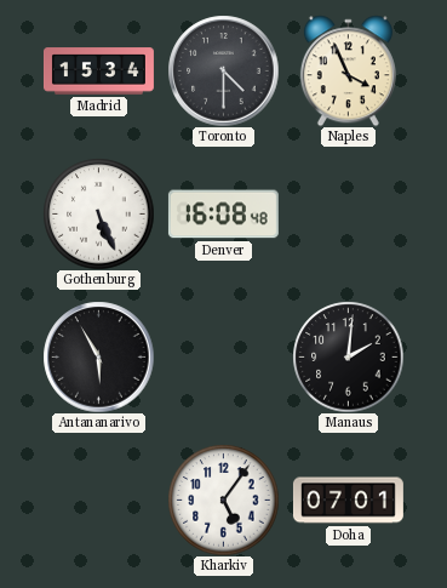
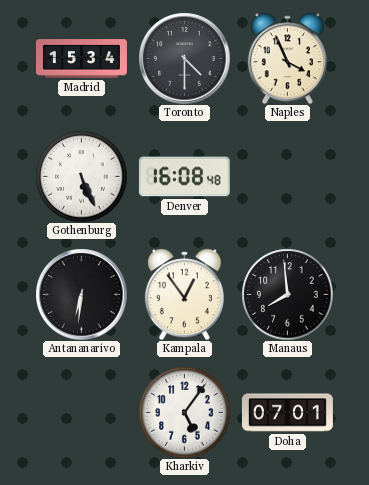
Antananarivo: 5:55 -> 6:31 (81, 294)
Kampala: none -> 12:54 (184, 294)
Manaus: 2:01 -> 7:59 (287, 294)
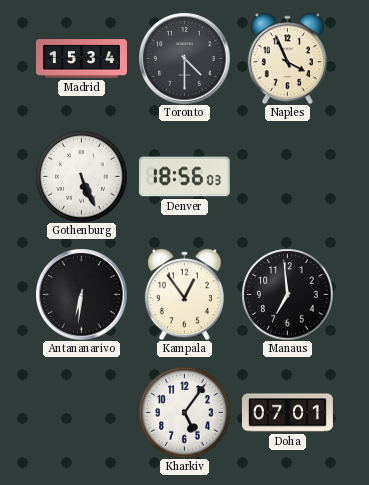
Denver: 16:08 -> 18:56 (184, 177)
Manaus: 7:59 -> 6:59 (287, 294)
